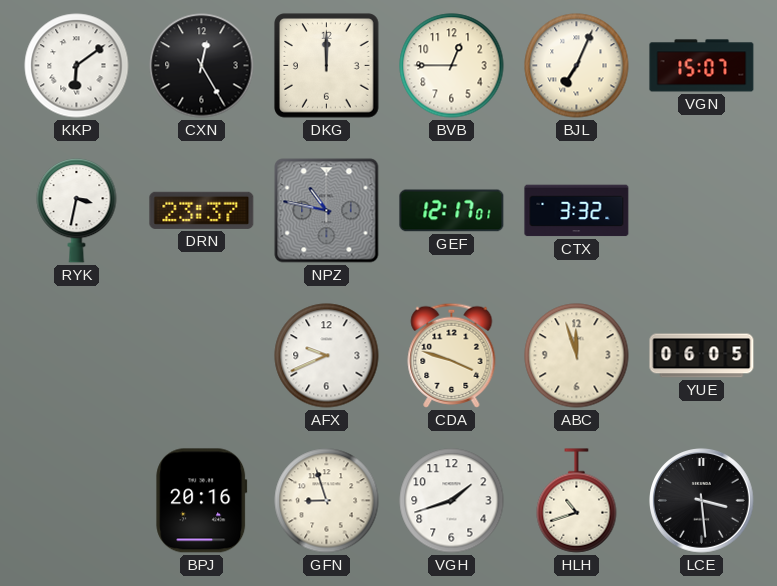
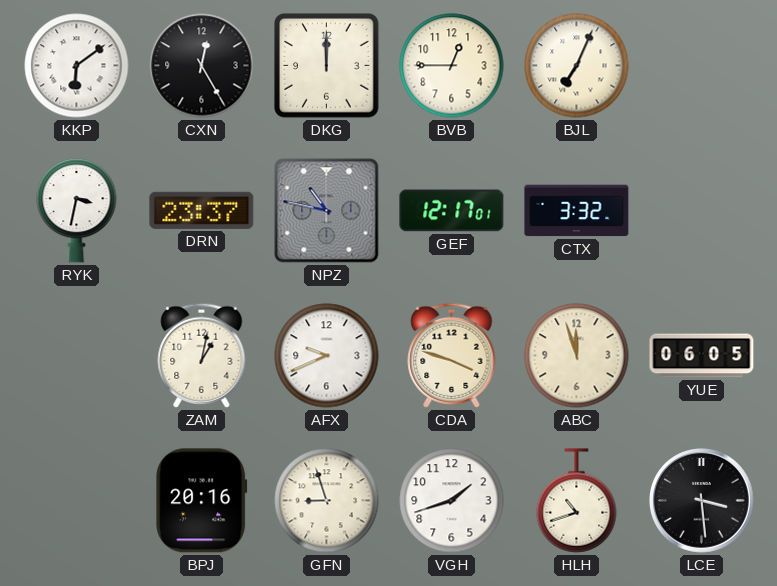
VGN: 15:07 -> none (702, 66)
ZAM: none -> 1:02 (202, 355)
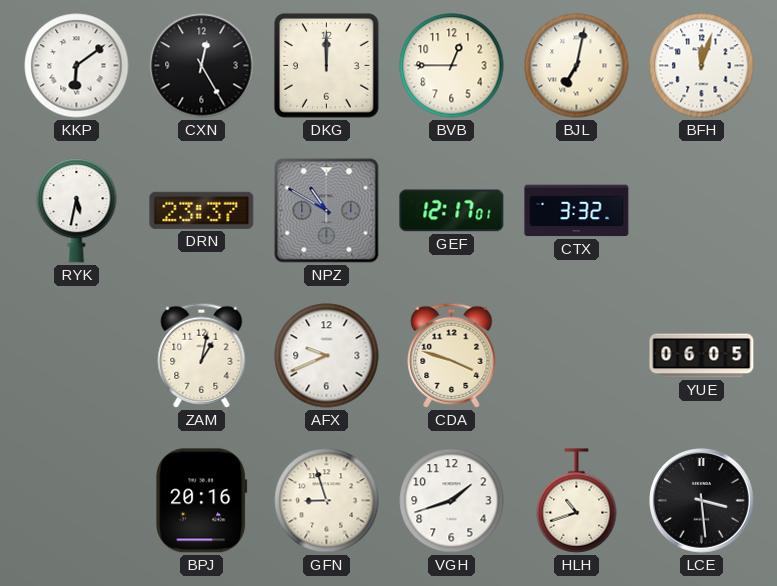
BJL: 7:04 -> 7:02 (577, 66)
BFH: none -> 12:03 (702, 66)
RYK: 3:32 -> 5:32 (77, 210)
NPZ: 10:47 -> 10:50 (327, 211)
ABC: 11:57 -> none (577, 356)
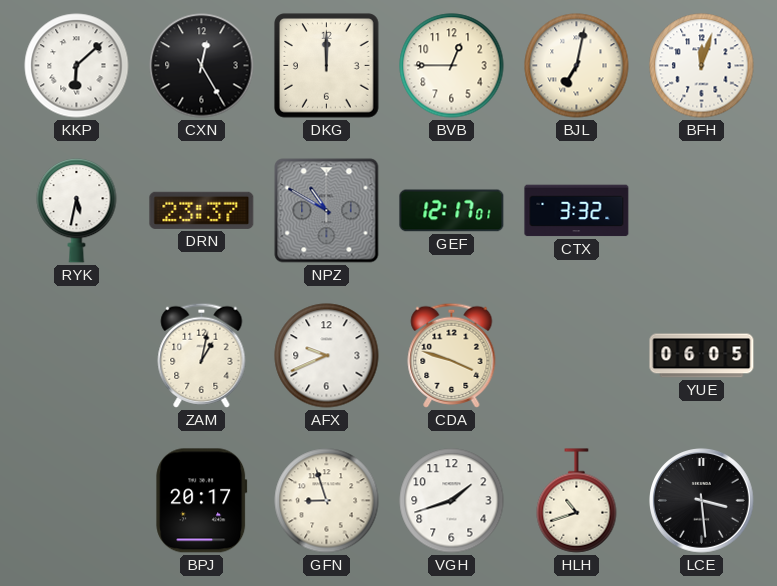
KKP: 6:09 -> 6:08 (77, 66)
BPJ: 20:16 -> 20:17 (202, 501)
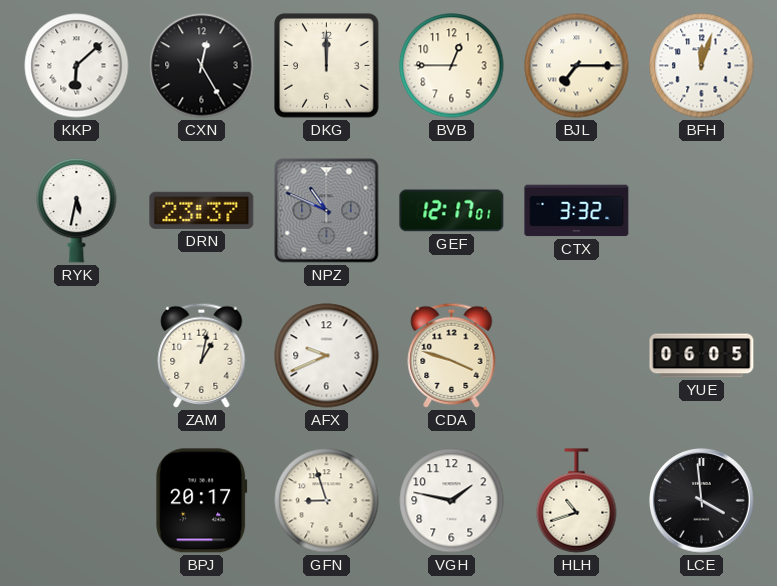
BJL: 7:02 -> 7:15 (577, 66)
NPZ: 10:50 -> 10:49 (327, 211)
VGH: 1:42 -> 1:47 (452, 501)
LCE: 3:29 -> 3:59 (702, 501)
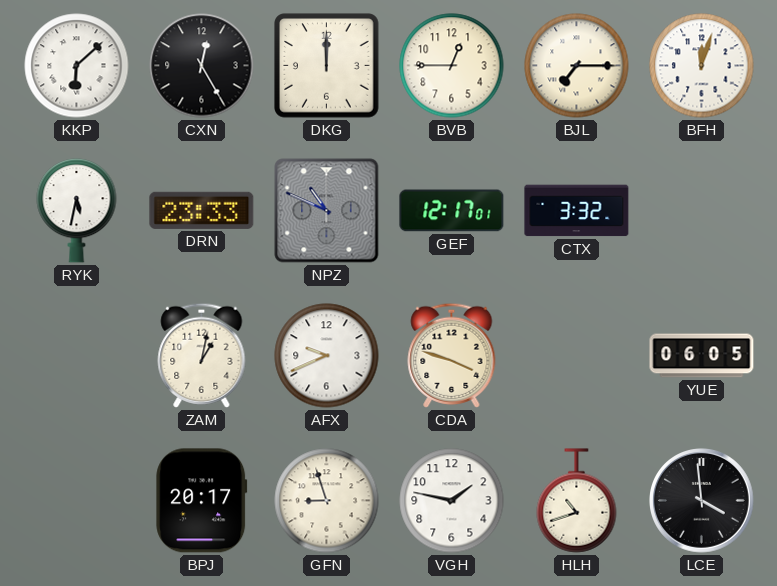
DRN: 23:37 -> 23:33 (202, 210)
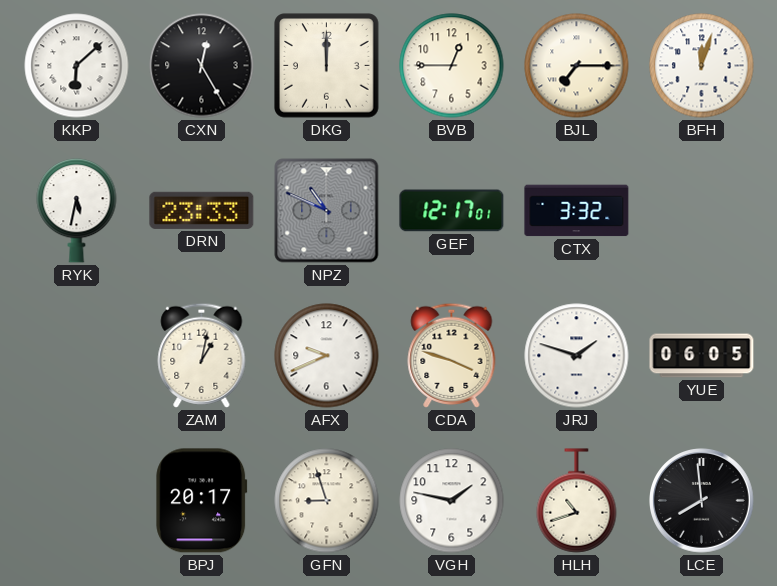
JRJ: none -> 1:48 (577, 356)
LCE: 3:59 -> 7:59 (702, 501)
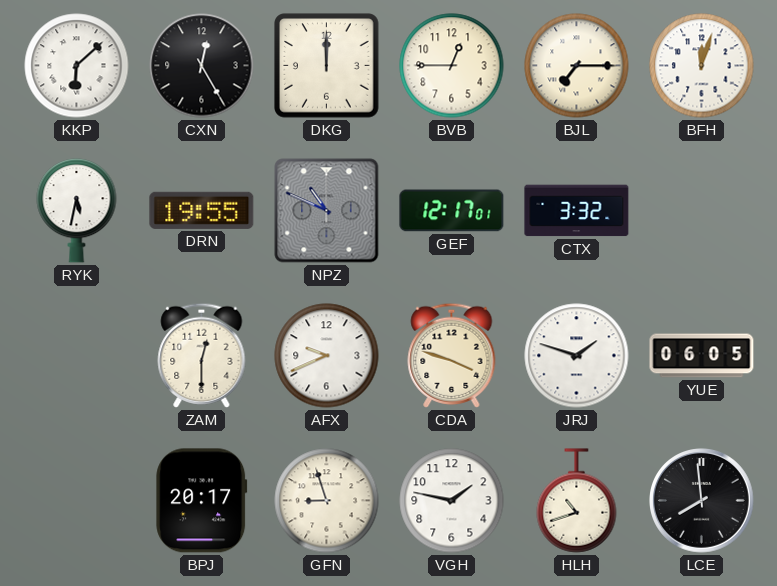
DRN: 23:33 -> 19:55 (202, 210)
ZAM: 1:02 -> 12:30 (202, 355)
